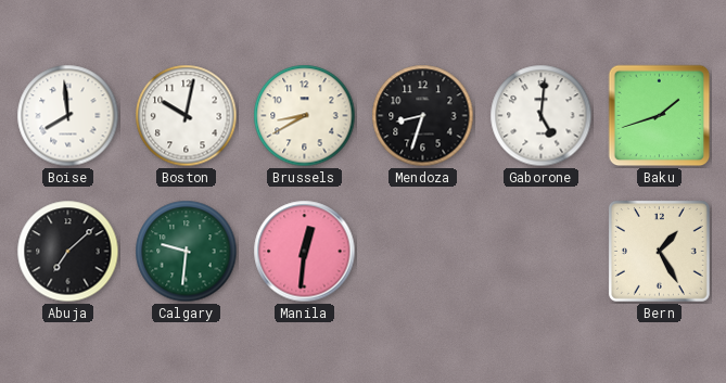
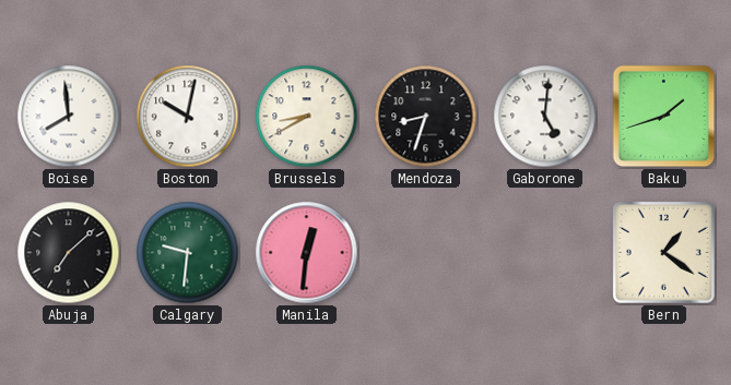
Bern: 1:25 -> 1:21 (663, 252)
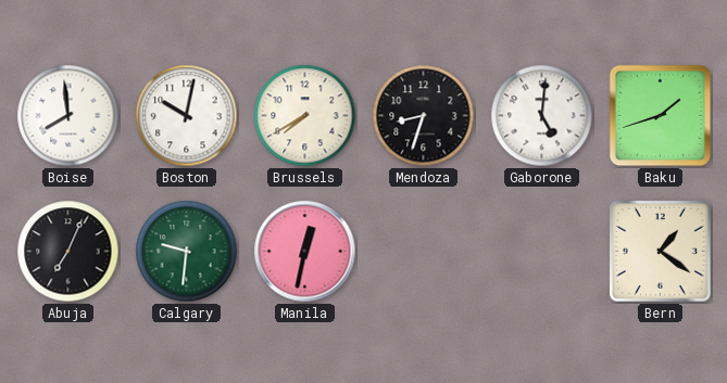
Brussels: 8:40 -> 7:40 (305, 116)
Abuja: 7:08 -> 7:04 (68, 252)
Manila: 12:31 -> 12:32 (305, 252)
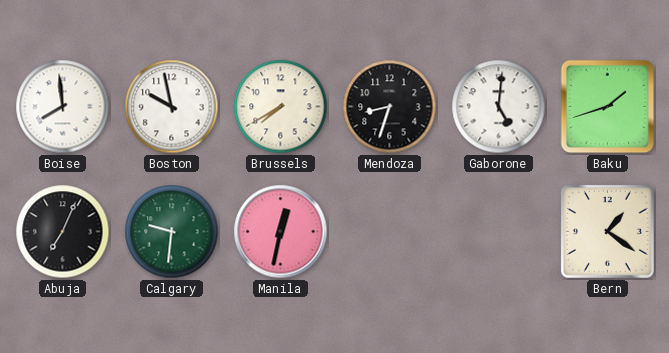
Boston: 10:02 -> 9:58 (172, 107)
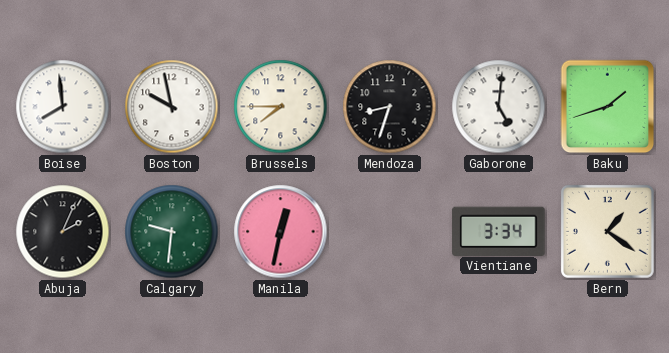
Brussels: 7:40 -> 7:45 (281, 107)
Abuja: 7:04 -> 2:04 (63, 232)
Vientiane: none -> 3:34 (499, 231)
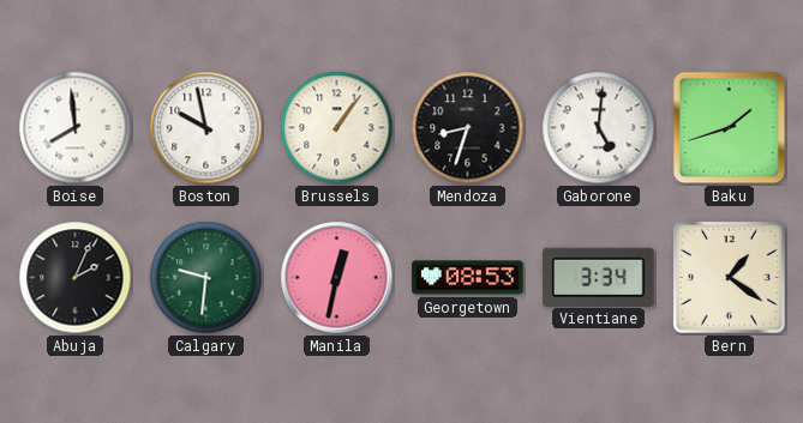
Brussels: 7:45 -> 1:06 (337, 128)
Georgetown: none -> 08:53 (468, 278)
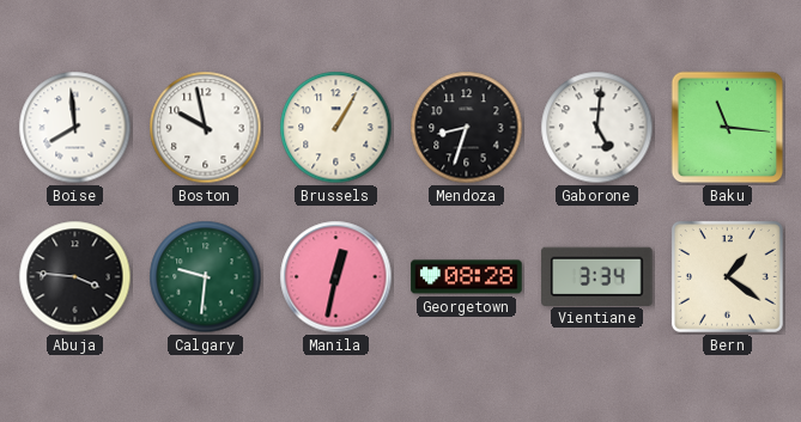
Brussels: 1:06 -> 1:05 (336, 128)
Baku: 1:42 -> 11:16 (728, 128)
Abuja: 2:04 -> 3:46 (75, 277)
Georgetown: 08:53 -> 08:28 (467, 277)
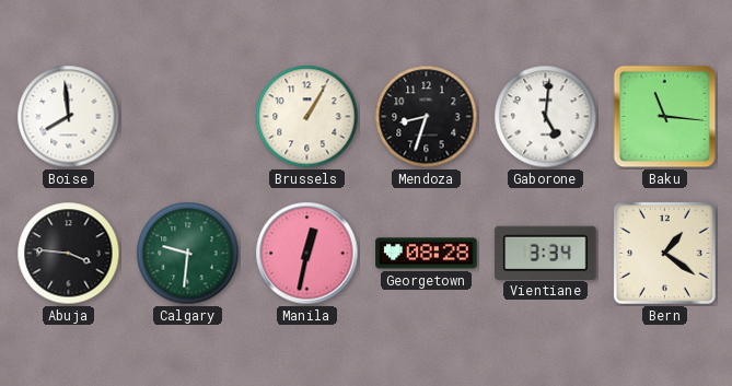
Boston: 9:58 -> none (206, 128)
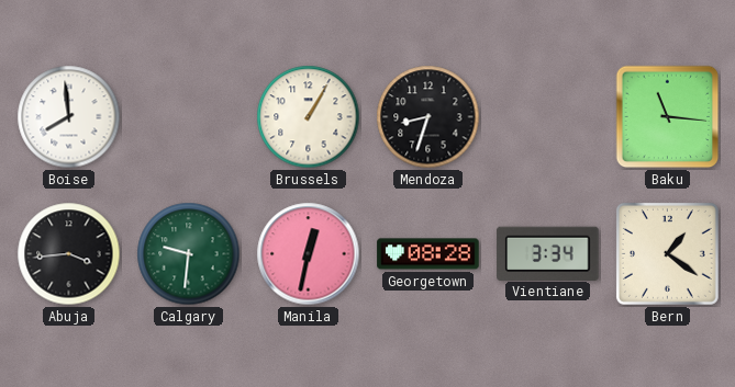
Gaborone: 5:01 -> none (546, 117)
Abuja: 3:46 -> 3:44 (69, 254)
